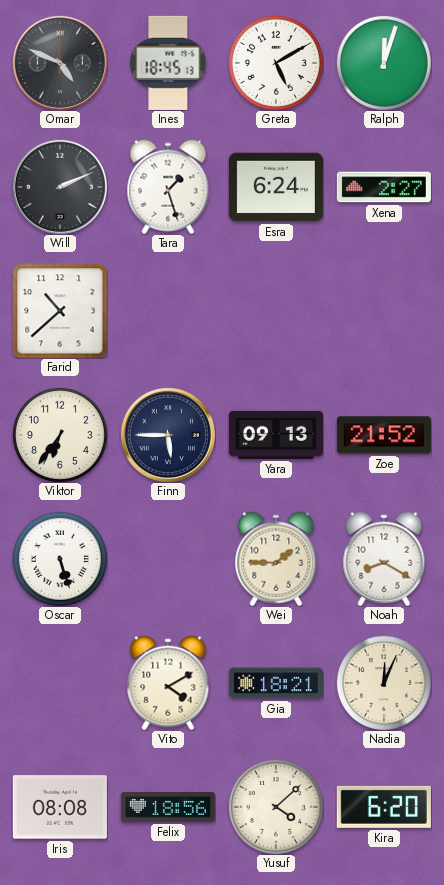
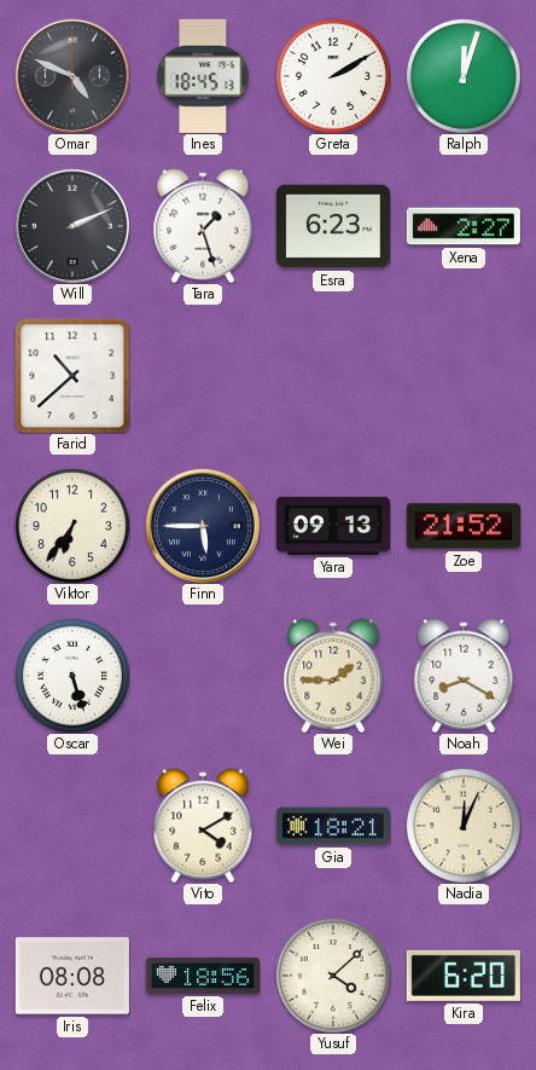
Greta: 5:10 -> 2:10 (333, 76)
Esra: 6:24 -> 6:23 (333, 226)
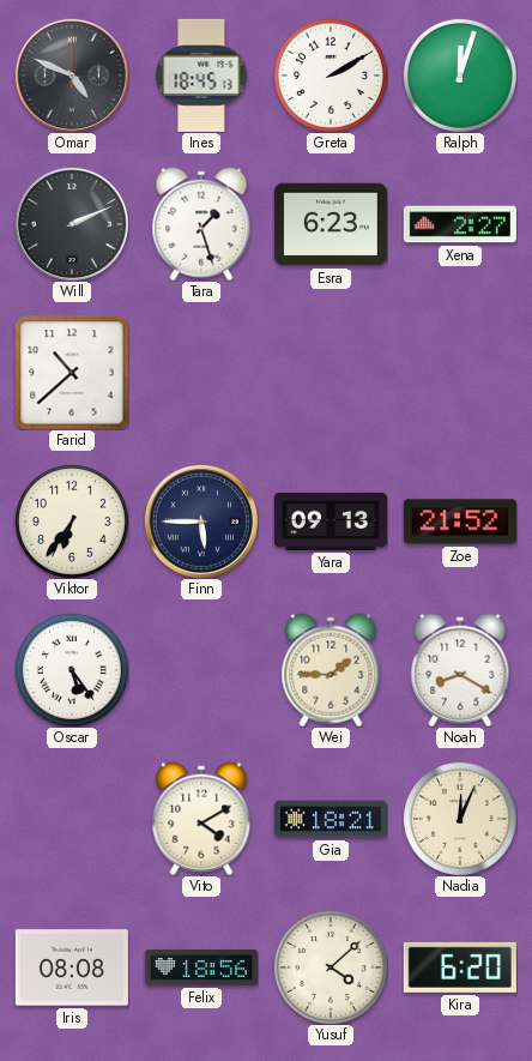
Oscar: 5:27 -> 5:24 (72, 670)
